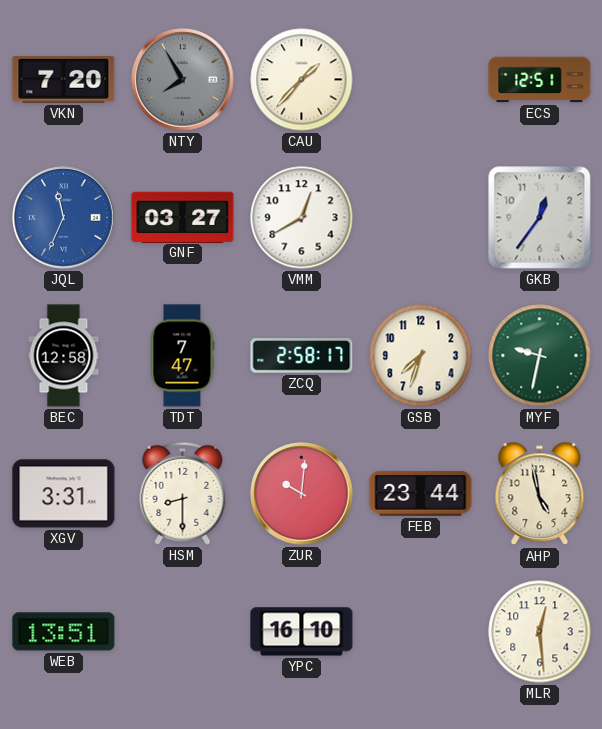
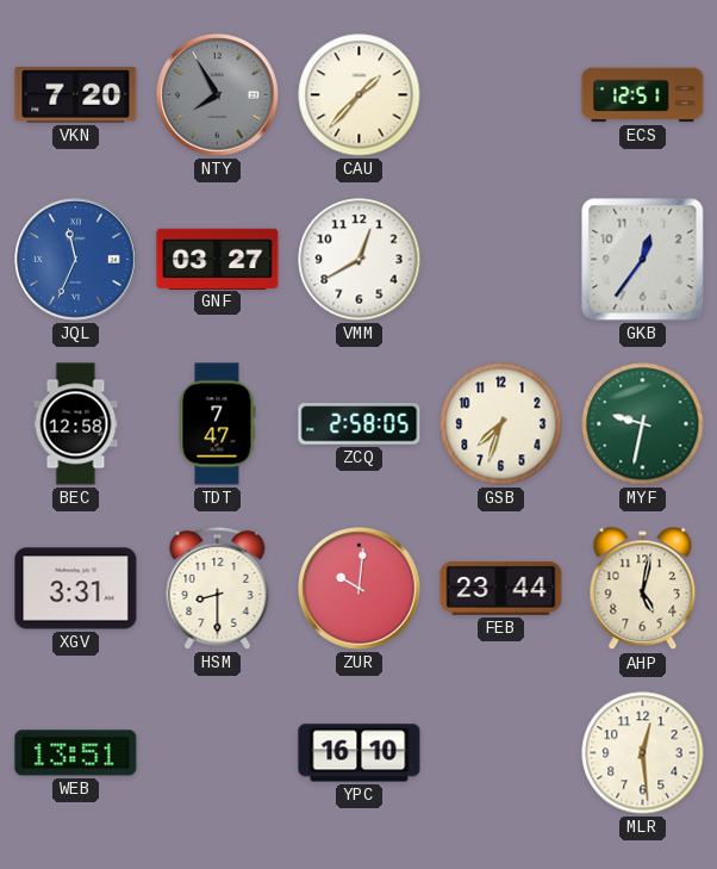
ZCQ: 2:58:17 -> 2:58:05 (360, 424)
AHP: 4:58 -> 5:02 (643, 589)
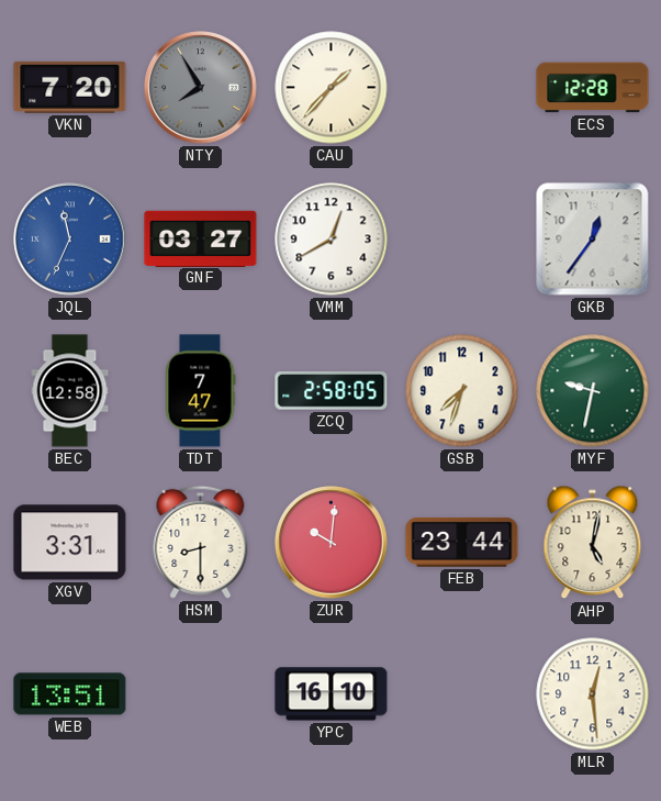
ECS: 12:51 -> 12:28 (593, 88)
